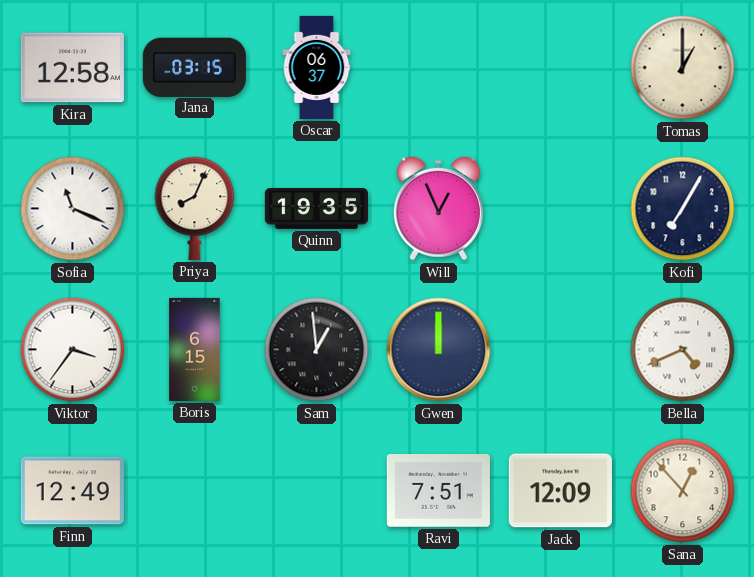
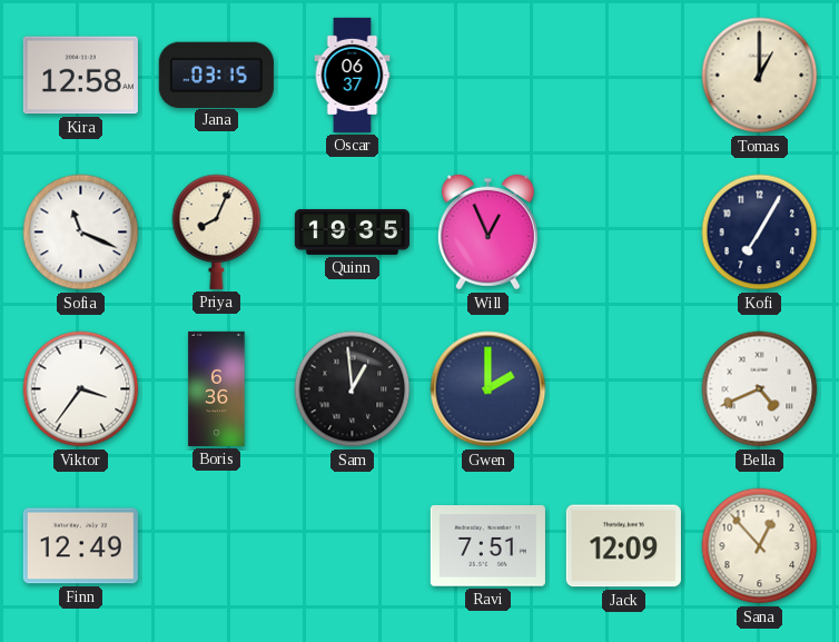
Boris: 6:15 -> 6:36 (217, 388)
Gwen: 12:00 -> 2:00 (488, 389)
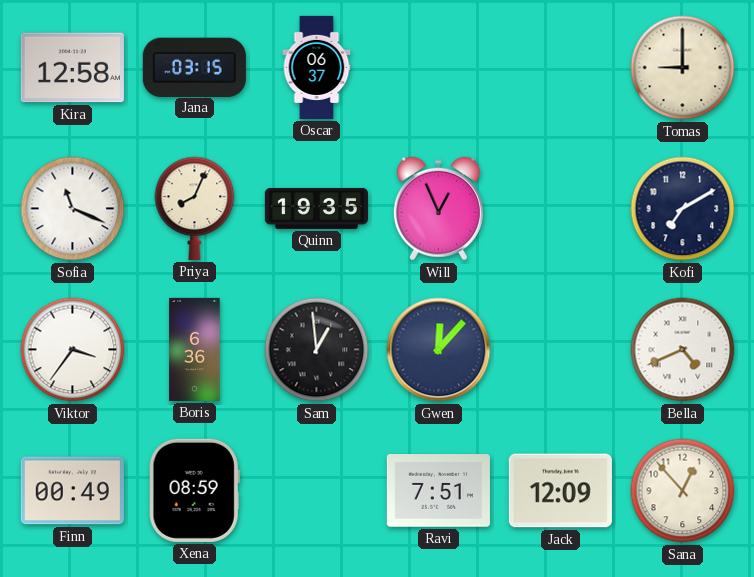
Tomas: 1:00 -> 9:00 (683, 68)
Kofi: 7:05 -> 7:10 (683, 209)
Gwen: 2:00 -> 12:07 (439, 350)
Finn: 12:49 -> 00:49 (72, 491)
Xena: none -> 08:59 (194, 490)
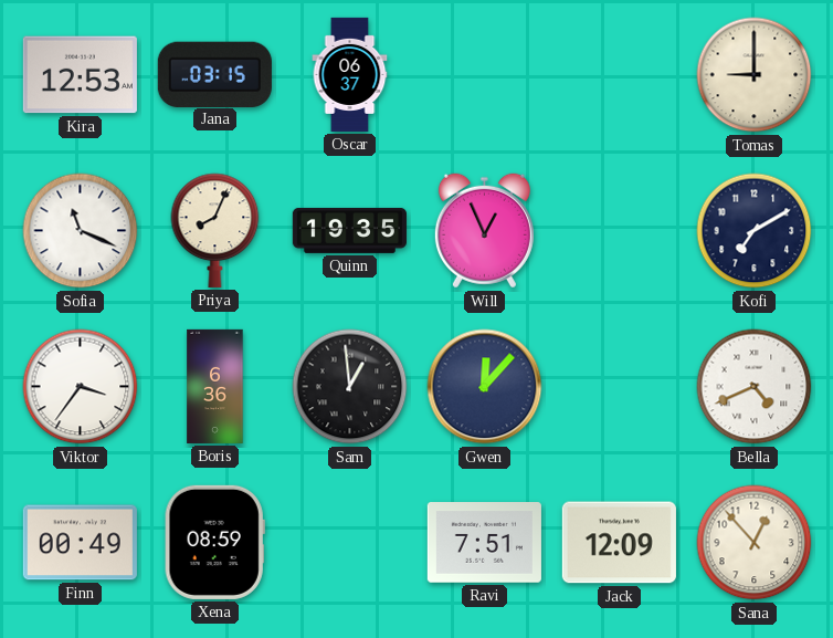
Kira: 12:58 -> 12:53 (80, 75)
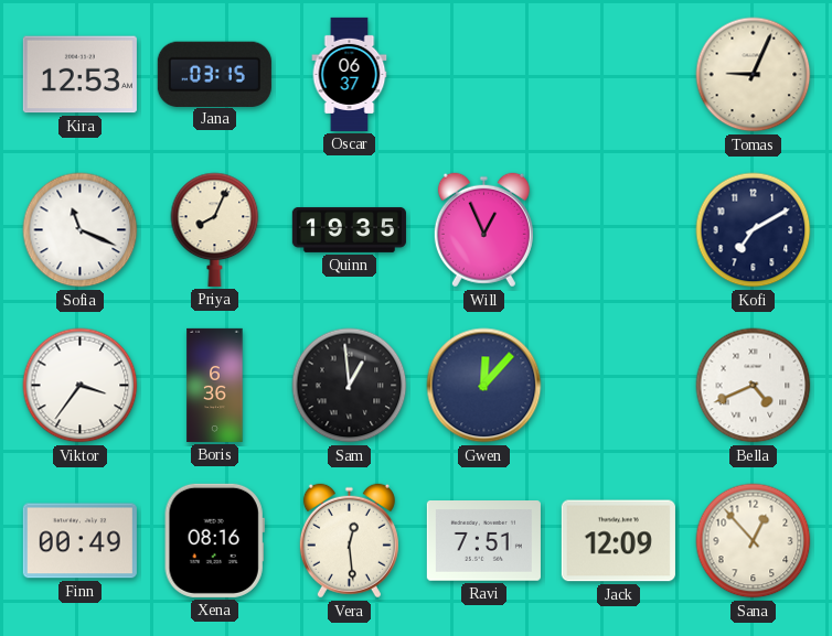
Tomas: 9:00 -> 9:04 (754, 75)
Xena: 08:59 -> 08:16 (214, 540)
Vera: none -> 12:29 (349, 541)
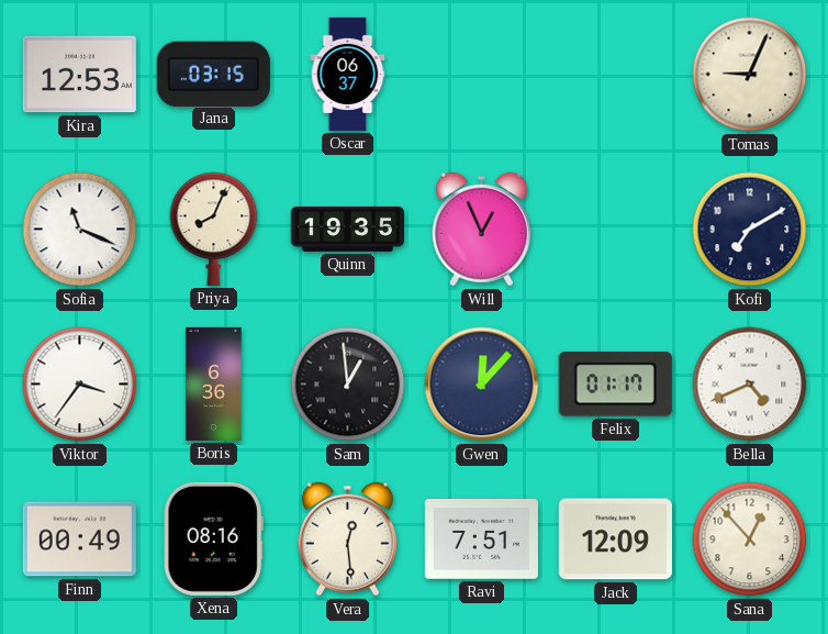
Felix: none -> 01:17 (615, 385)
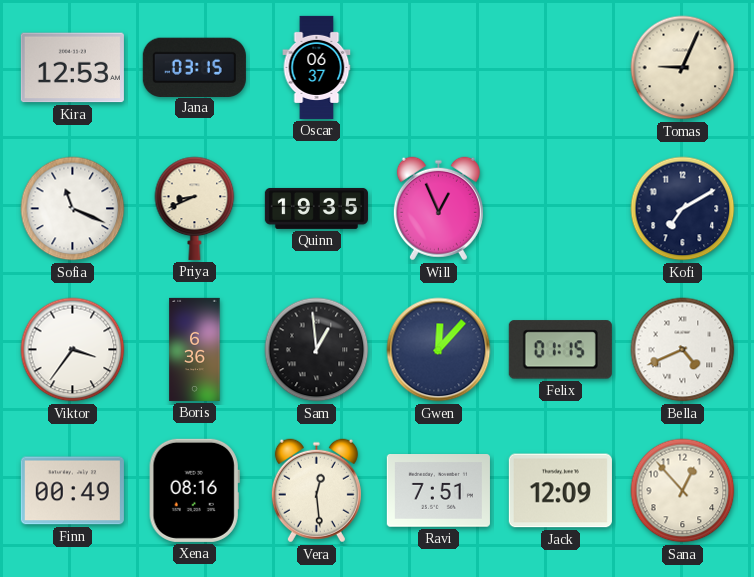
Priya: 8:04 -> 8:41 (195, 208)
Felix: 01:17 -> 01:15 (560, 350)
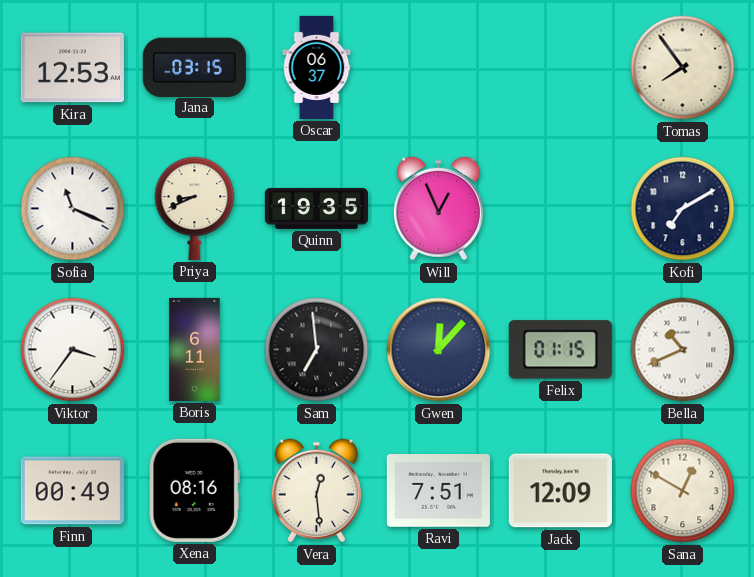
Tomas: 9:04 -> 7:54 (683, 68)
Boris: 6:36 -> 6:11 (195, 349)
Sam: 12:59 -> 6:59 (317, 350)
Bella: 4:41 -> 10:41 (683, 350)
Sana: 12:53 -> 12:50 (683, 491)
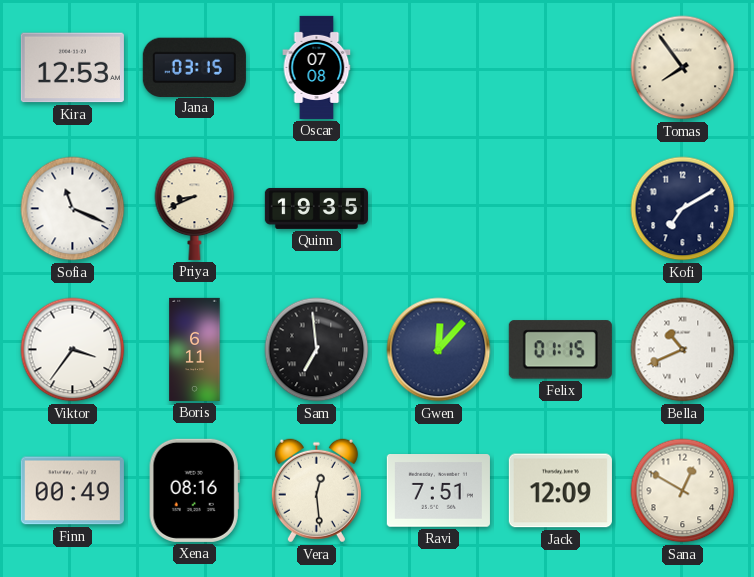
Oscar: 06:37 -> 07:08 (317, 67)
Will: 12:56 -> none (438, 209)
